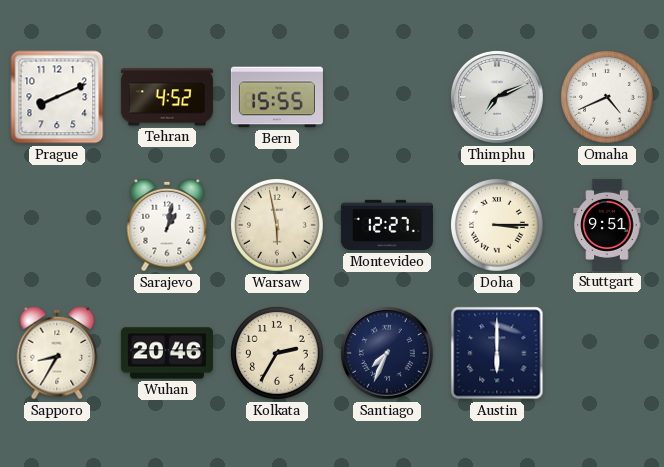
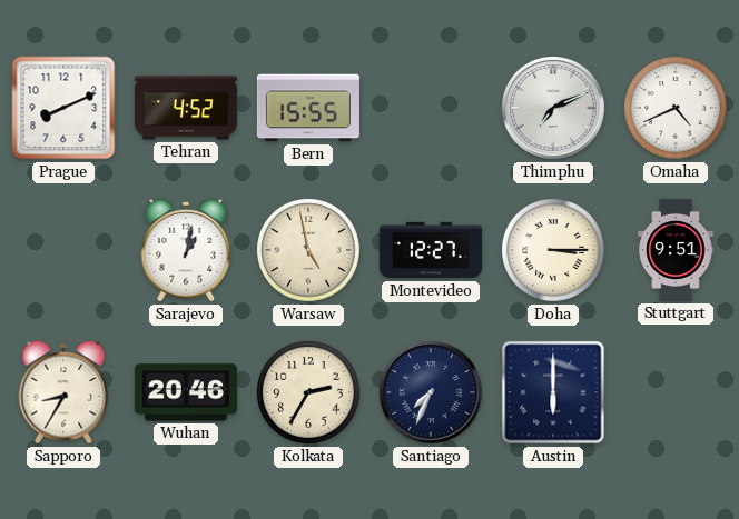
Warsaw: 5:58 -> 4:58 (309, 251)
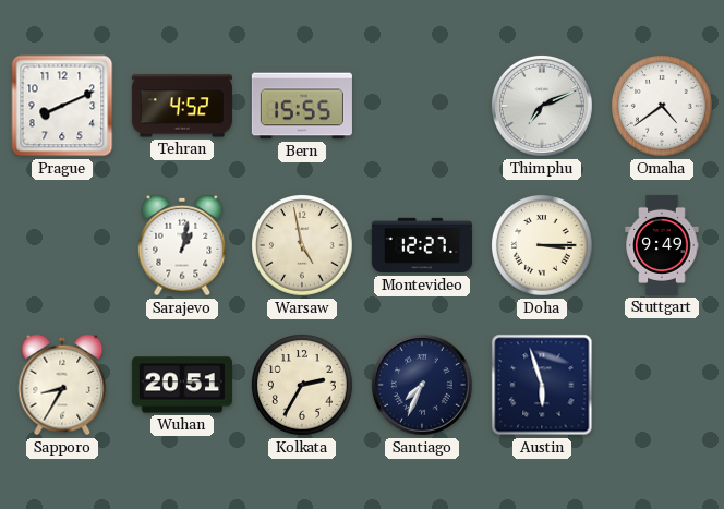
Omaha: 4:41 -> 4:39 (663, 107)
Stuttgart: 9:51 -> 9:49 (662, 245)
Wuhan: 20:46 -> 20:51 (182, 385)
Austin: 6:00 -> 5:57 (542, 385)
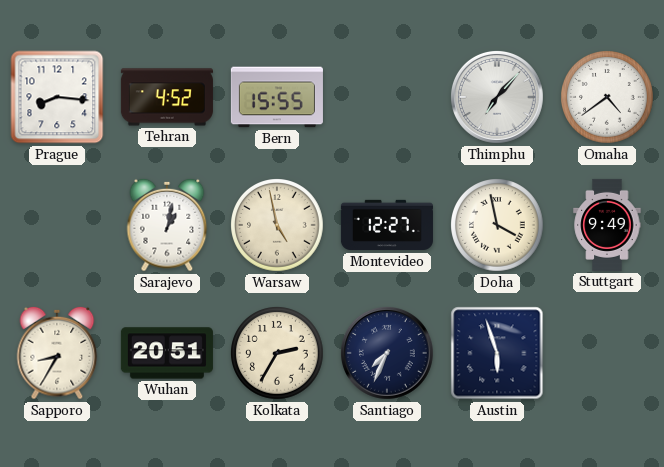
Prague: 8:11 -> 8:16 (57, 97)
Thimphu: 7:11 -> 7:07 (497, 97)
Doha: 3:15 -> 3:58 (498, 226)
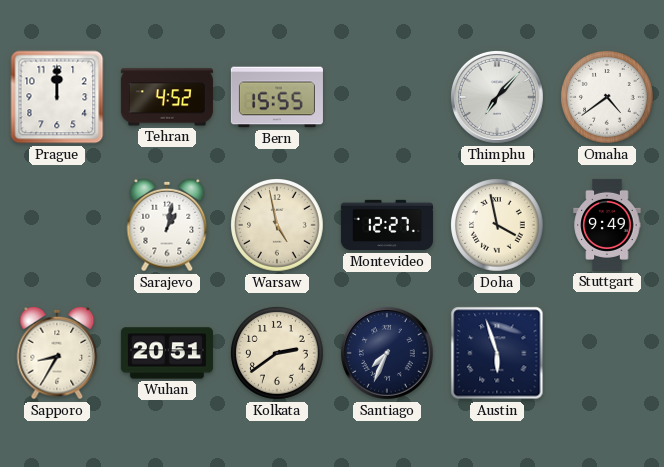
Prague: 8:16 -> 12:00 (57, 97)
Kolkata: 2:35 -> 2:39 (278, 354)
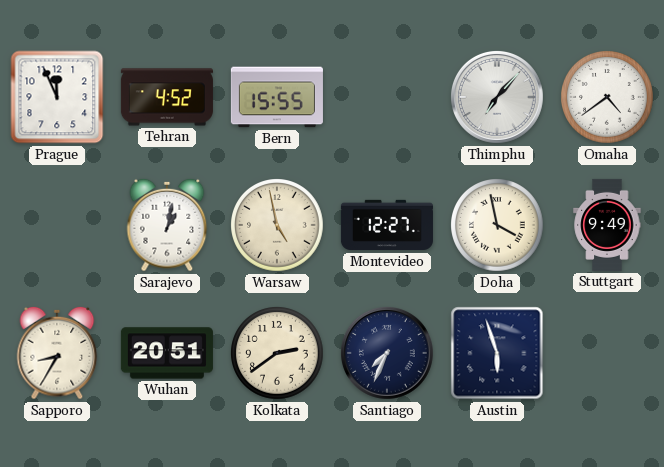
Prague: 12:00 -> 11:56 (57, 97)
